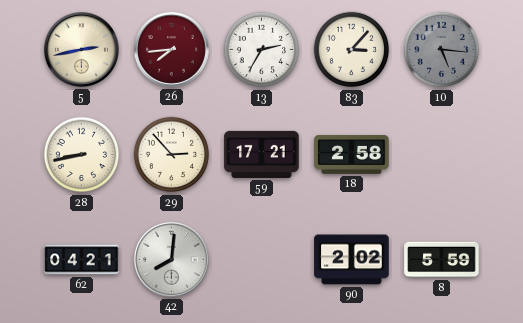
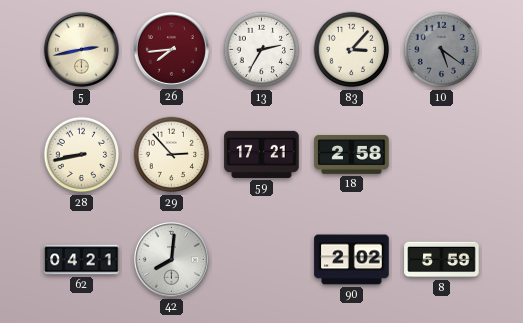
10: 5:16 -> 5:21 (442, 50)
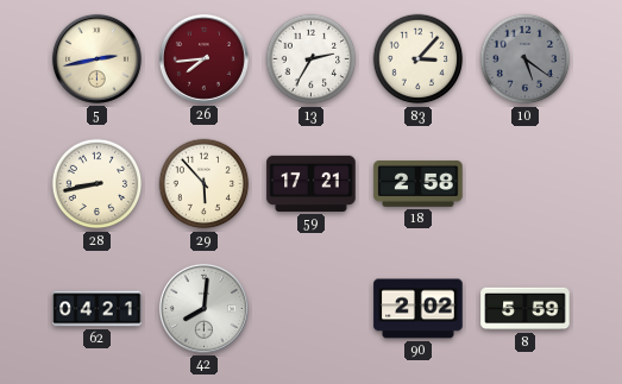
29: 2:53 -> 5:53 (205, 184)
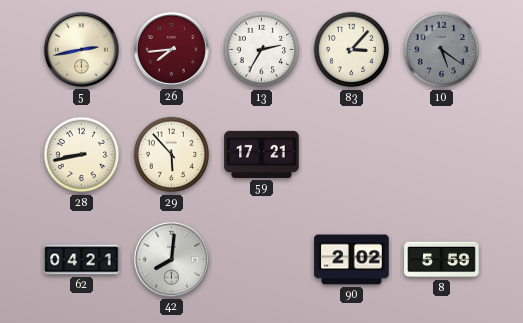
18: 2:58 -> none (419, 184)
